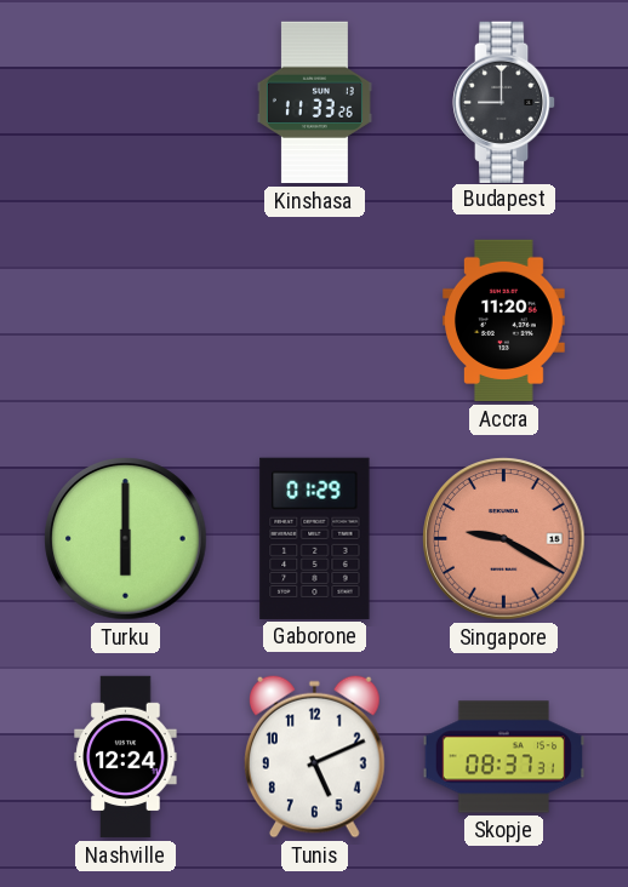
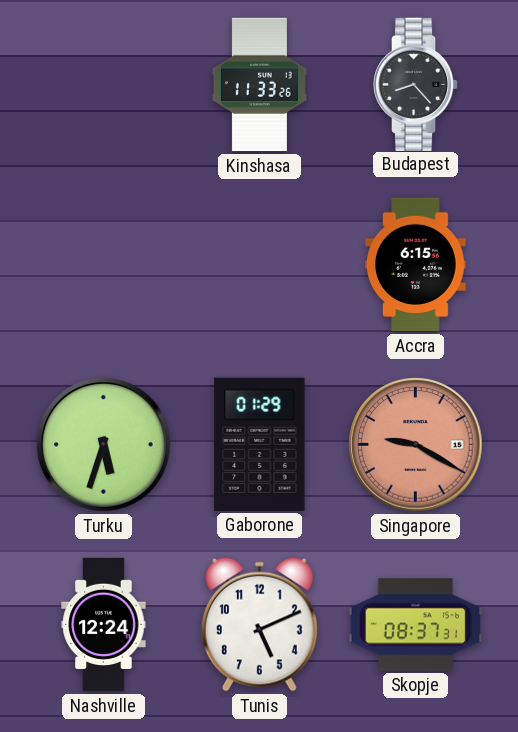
Budapest: 9:00 -> 8:23 (416, 84)
Accra: 11:20 -> 6:15 (416, 265)
Turku: 6:00 -> 5:33 (104, 445)
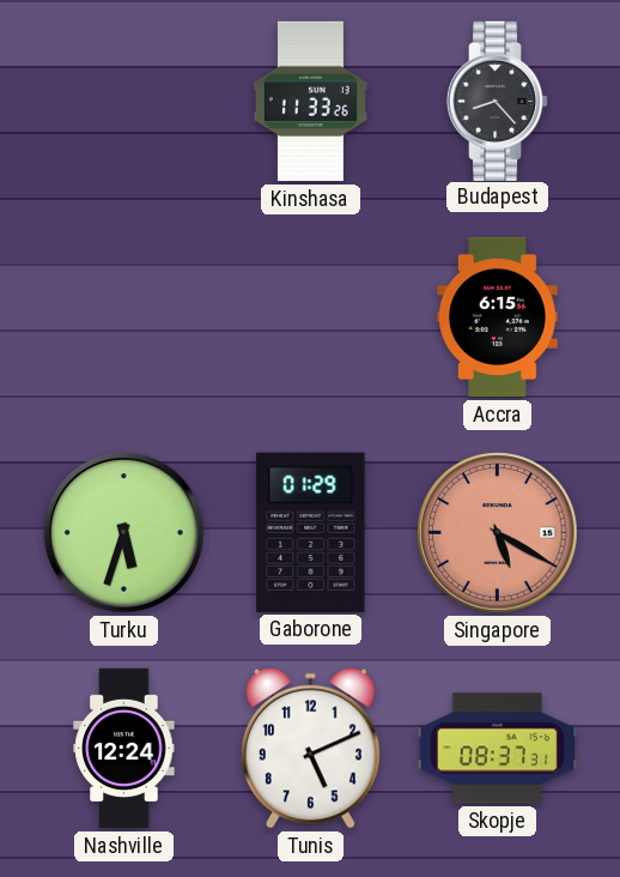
Singapore: 9:20 -> 5:20 (498, 533)
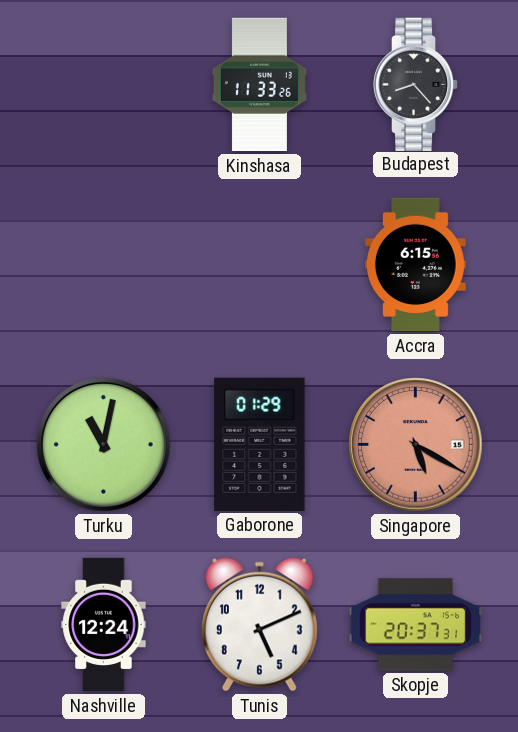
Turku: 5:33 -> 11:02 (104, 445)
Skopje: 08:37 -> 20:37 (416, 625)
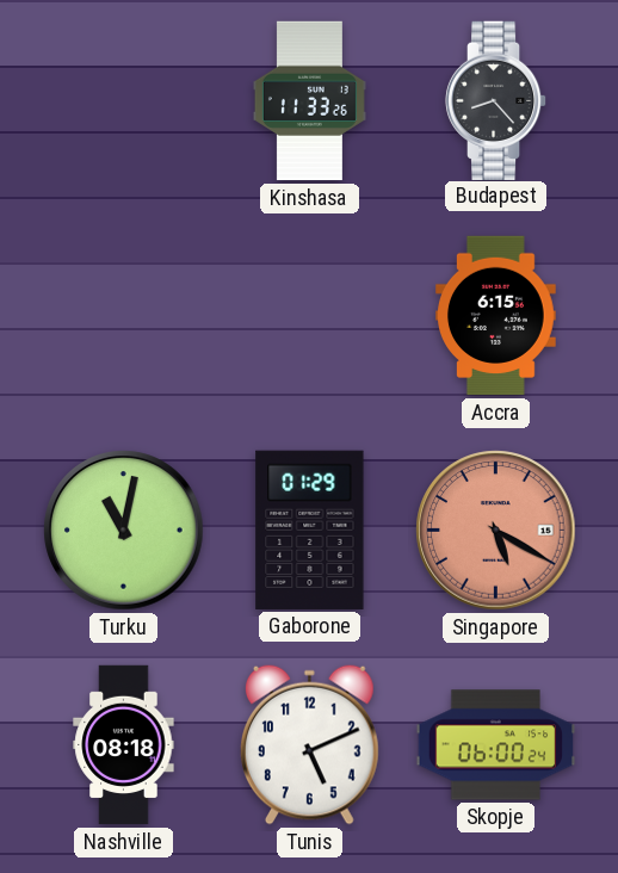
Nashville: 12:24 -> 08:18 (124, 745)
Skopje: 20:37 -> 06:00 (496, 745)
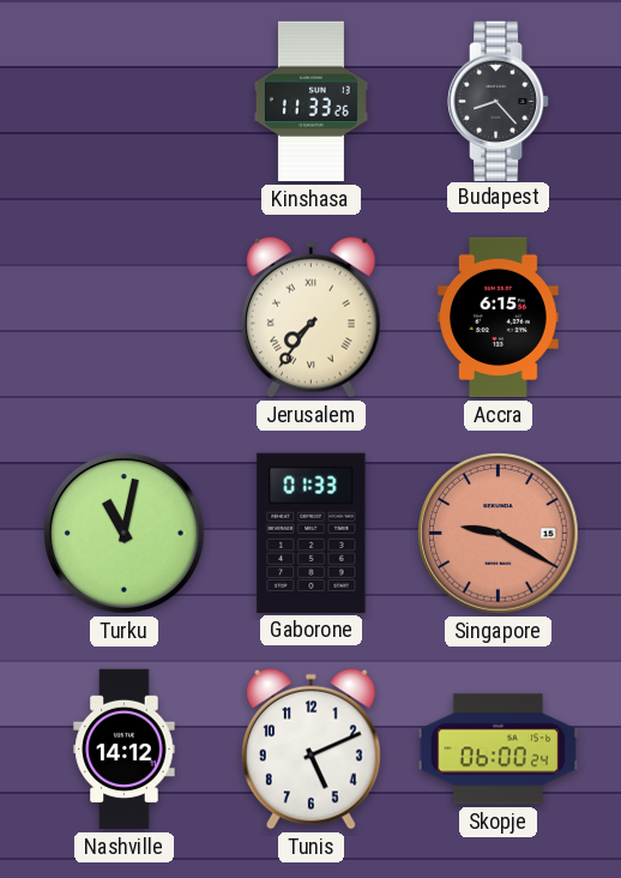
Jerusalem: none -> 7:36 (312, 317)
Gaborone: 01:29 -> 01:33 (312, 533)
Singapore: 5:20 -> 9:20 (499, 534)
Nashville: 08:18 -> 14:12 (125, 750)
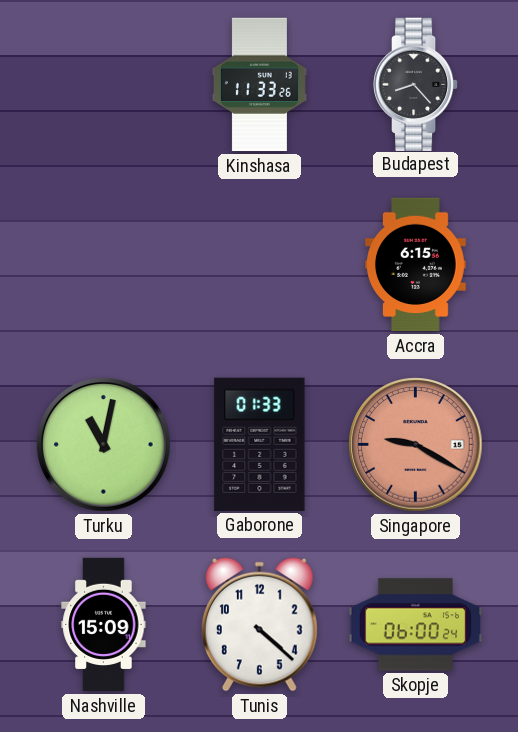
Jerusalem: 7:36 -> none (312, 317)
Nashville: 14:12 -> 15:09 (104, 625)
Tunis: 5:11 -> 4:22 (260, 624)
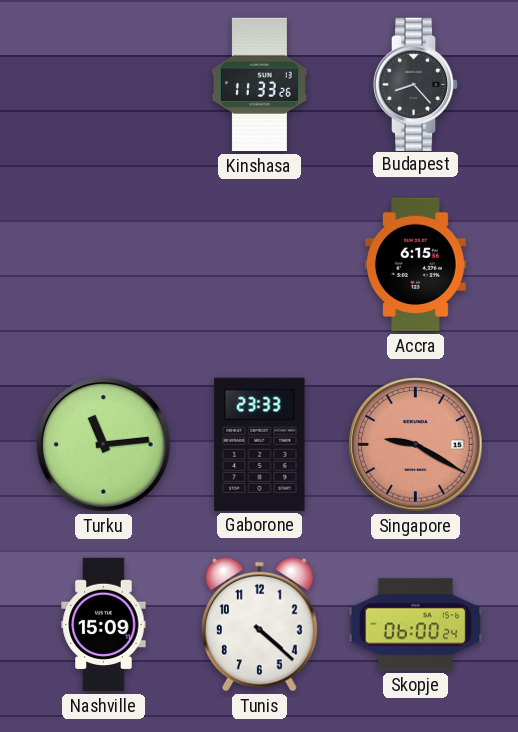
Turku: 11:02 -> 11:14 (104, 445)
Gaborone: 01:33 -> 23:33 (260, 444)
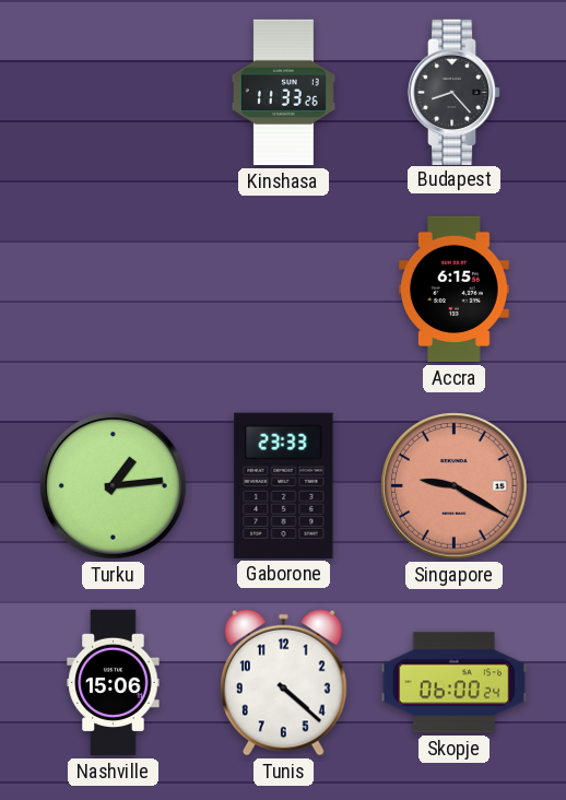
Turku: 11:14 -> 1:14 (114, 486)
Nashville: 15:09 -> 15:06 (114, 683)
